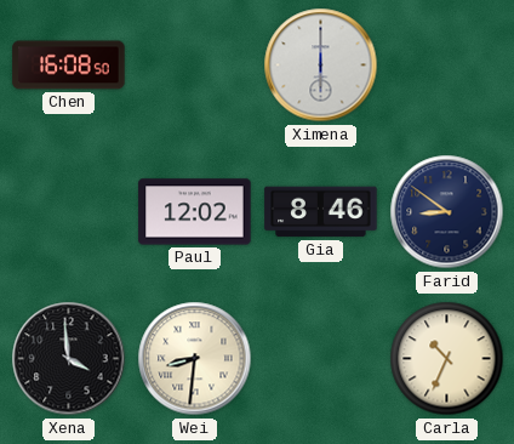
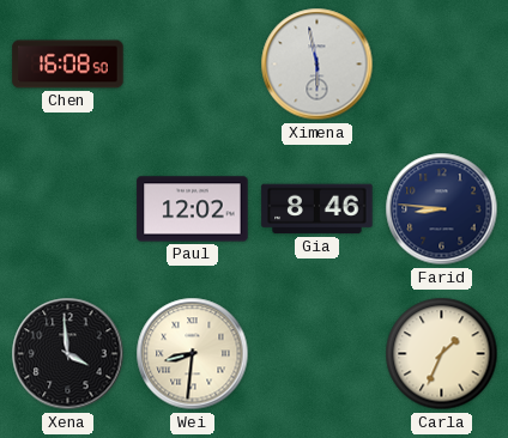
Ximena: 6:00 -> 5:58 (317, 65)
Farid: 8:51 -> 8:46 (442, 209)
Carla: 10:34 -> 1:34 (442, 354)
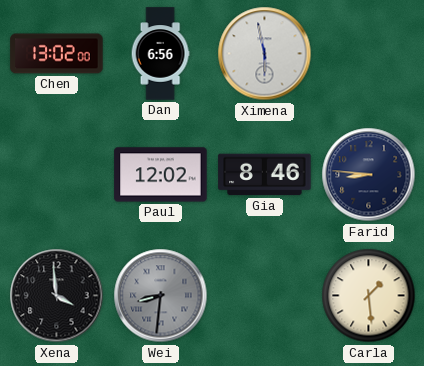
Chen: 16:08 -> 13:02 (57, 54)
Dan: none -> 6:56 (160, 54)
Wei dial: cream -> grey (161, 296)
Carla: 1:34 -> 1:29 (369, 296)
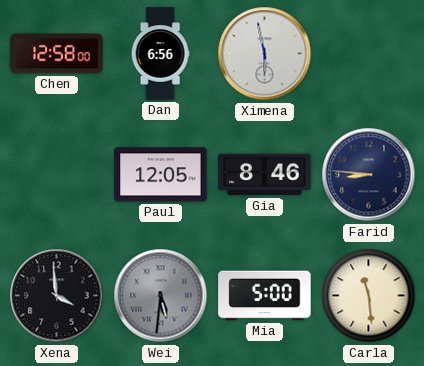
Chen: 13:02 -> 12:58 (57, 54)
Paul: 12:02 -> 12:05 (161, 175)
Wei: 8:31 -> 5:31 (161, 296)
Mia: none -> 5:00 (265, 296)
Carla: 1:29 -> 11:29 (369, 296)
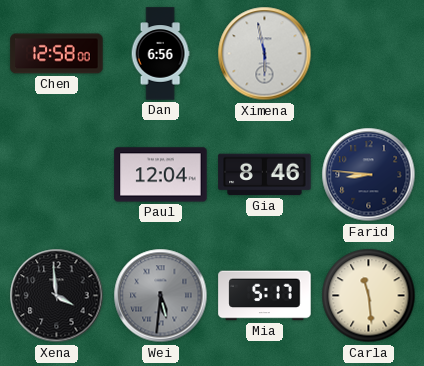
Paul: 12:05 -> 12:04 (161, 175)
Mia: 5:00 -> 5:17 (265, 296)
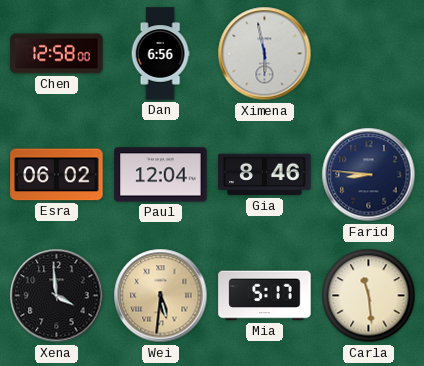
Esra: none -> 06:02 (57, 175)
Wei dial: grey -> champagne (161, 296)
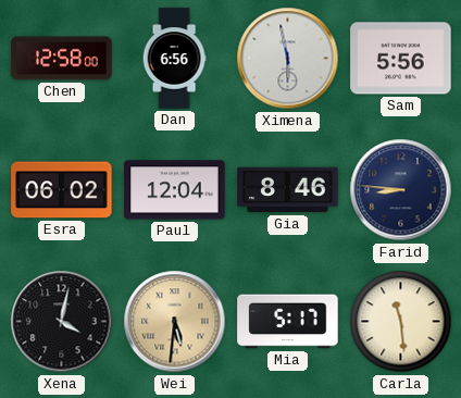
Sam: none -> 5:56 (401, 59)
Xena: 3:59 -> 4:02 (62, 322)
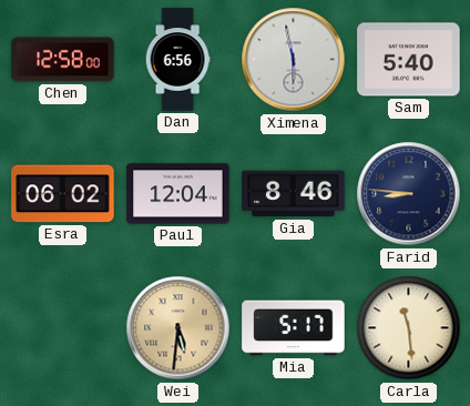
Sam: 5:56 -> 5:40 (409, 60)
Xena: 4:02 -> none (62, 322)
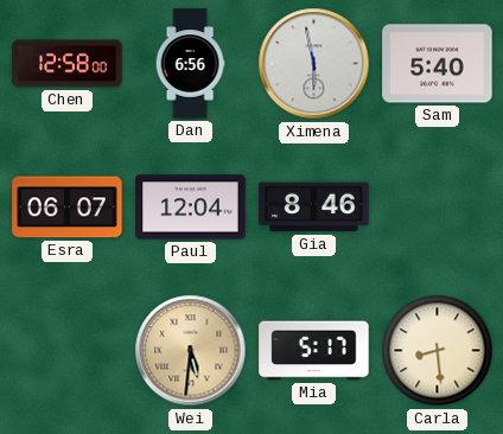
Esra: 06:02 -> 06:07 (68, 208)
Farid: 8:46 -> none (409, 194)
Carla: 11:29 -> 8:29 (438, 351)
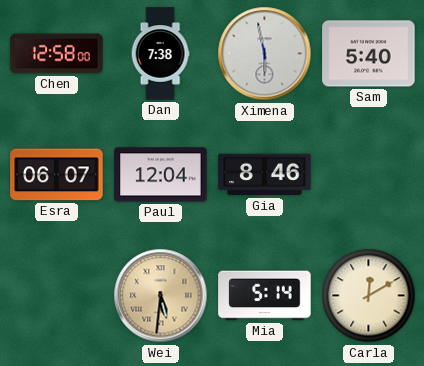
Dan: 6:56 -> 7:38 (160, 54)
Mia: 5:17 -> 5:14 (265, 296)
Carla: 8:29 -> 12:10 (369, 296)
